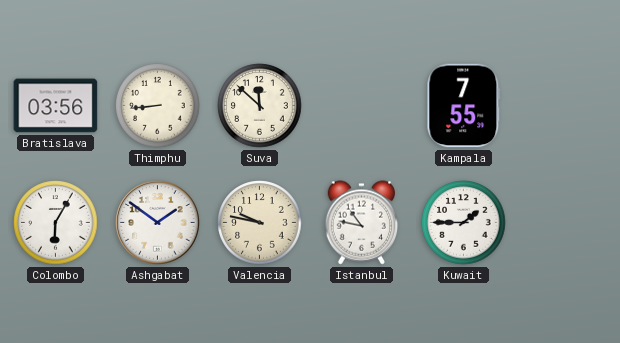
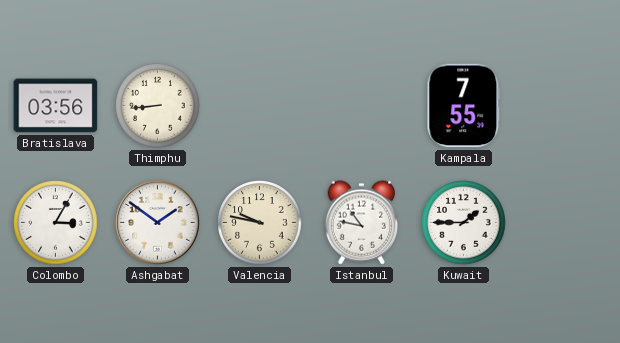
Suva: 11:52 -> none (260, 106)
Colombo: 6:05 -> 3:05 (56, 223)
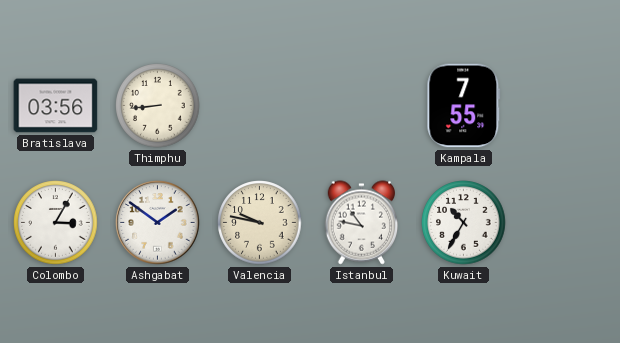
Kuwait: 1:45 -> 10:35 (464, 223)
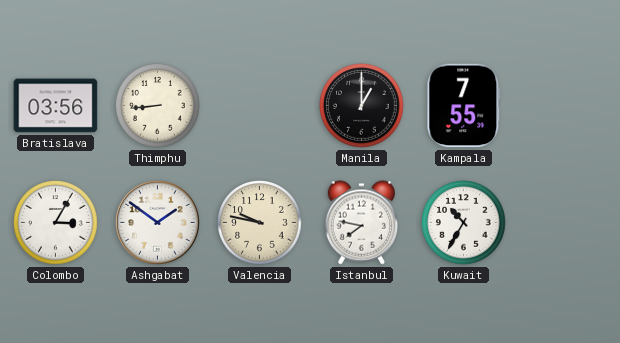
Manila: none -> 1:00 (362, 106)
Istanbul: 10:47 -> 7:47 (362, 223)
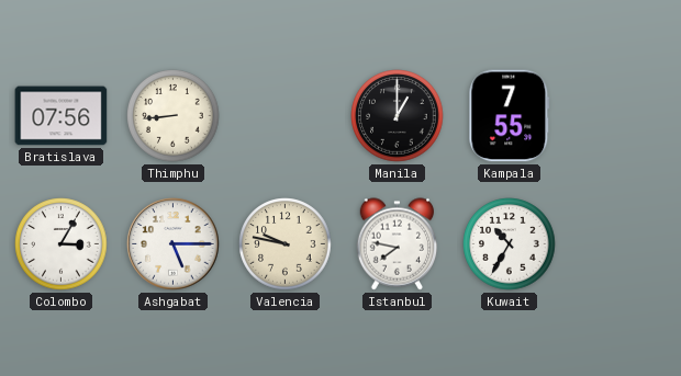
Bratislava: 03:56 -> 07:56 (62, 116)
Ashgabat: 1:51 -> 5:15 (174, 244)
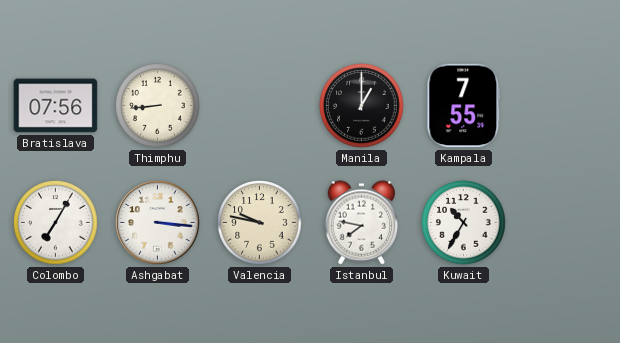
Colombo: 3:05 -> 7:05 (56, 223)
Ashgabat: 5:15 -> 3:16 (158, 223)
